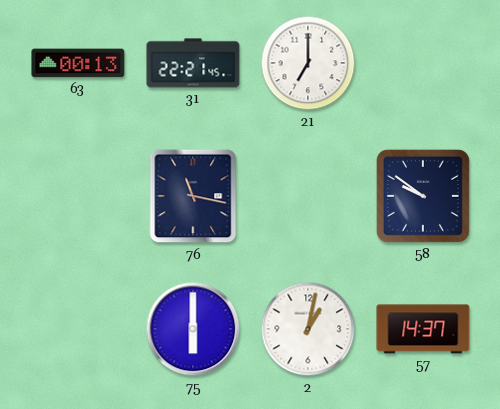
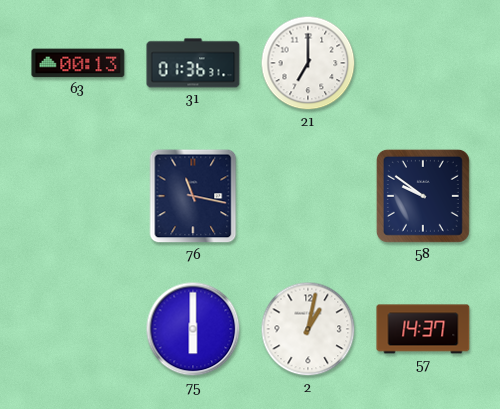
31: 22:21 -> 01:36 (193, 63)
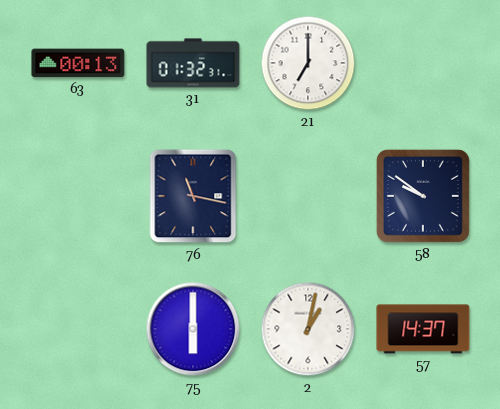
31: 01:36 -> 01:32 (193, 63)
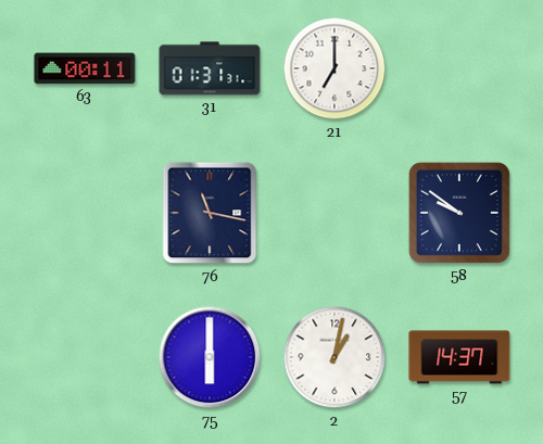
63: 00:13 -> 00:11 (85, 68)
31: 01:32 -> 01:31 (210, 68)
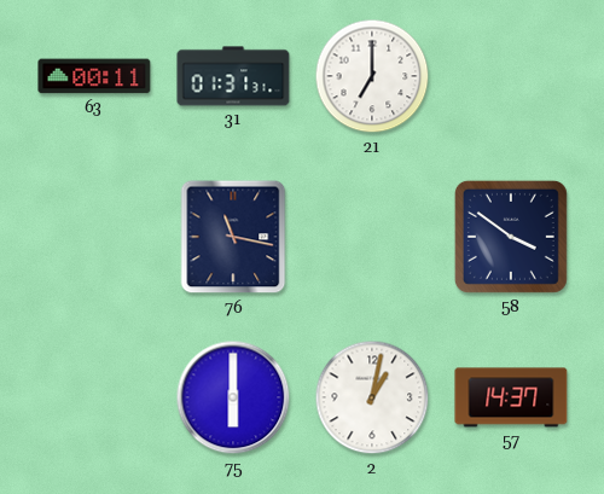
58: 9:51 -> 3:51 (511, 237)
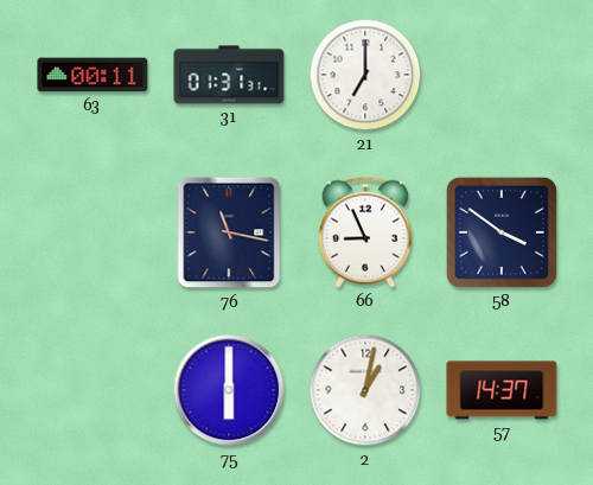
66: none -> 8:56 (365, 232)
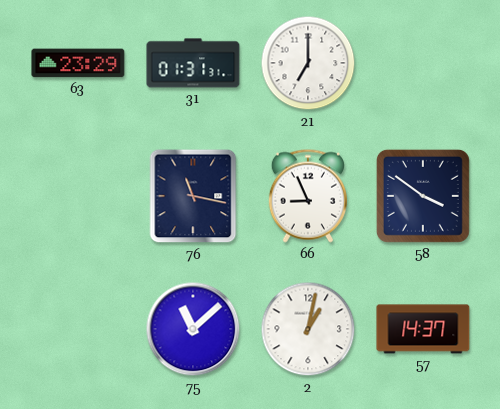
63: 00:11 -> 23:29 (78, 63)
75: 6:00 -> 11:08 (193, 329)
